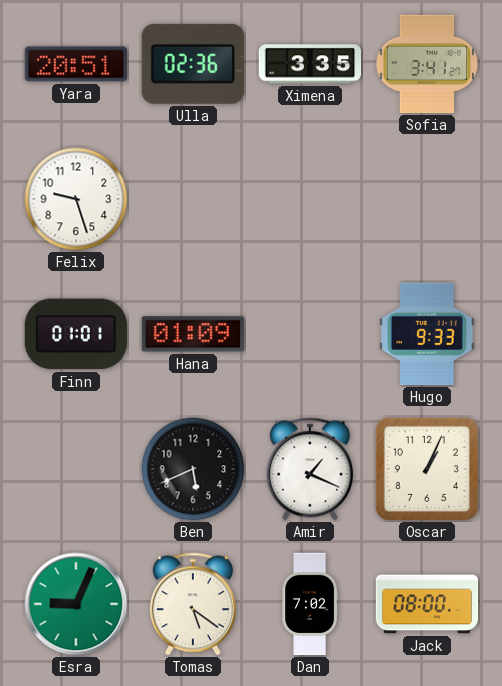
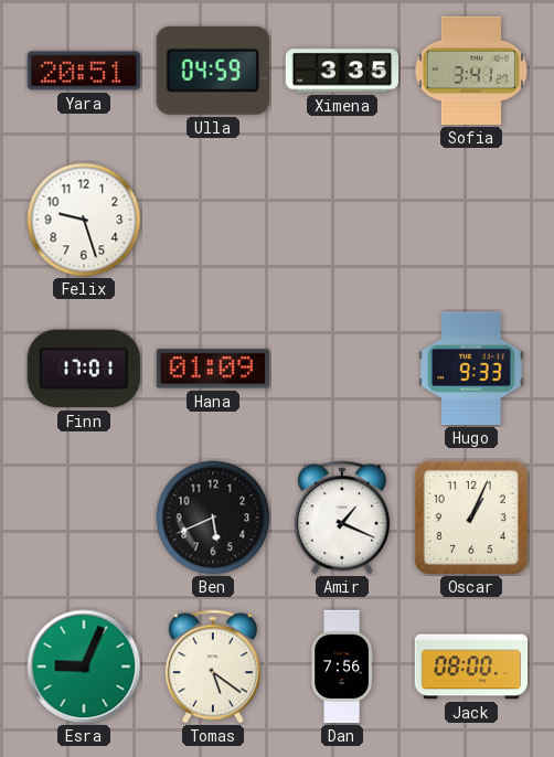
Ulla: 02:36 -> 04:59 (213, 71)
Finn: 01:01 -> 17:01 (84, 369)
Dan: 7:02 -> 7:56 (341, 667)
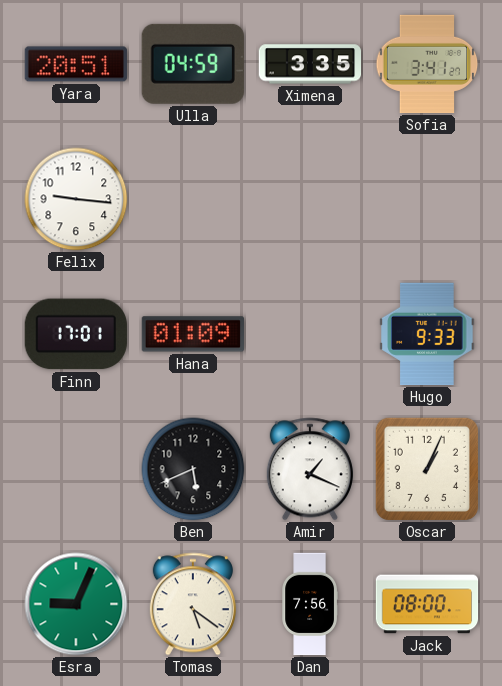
Felix: 9:27 -> 9:16 (76, 199)
